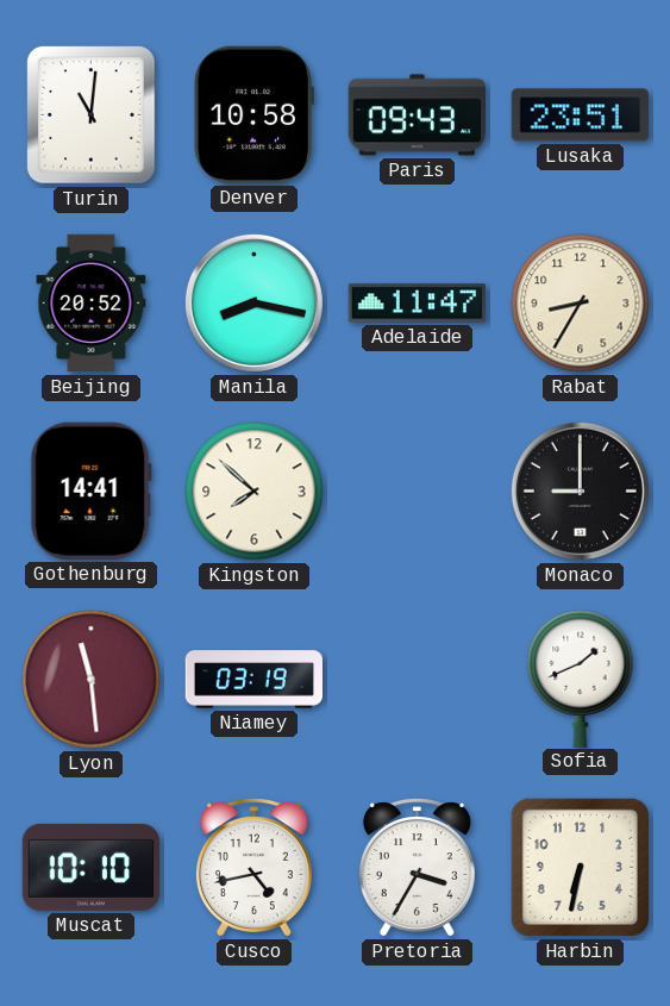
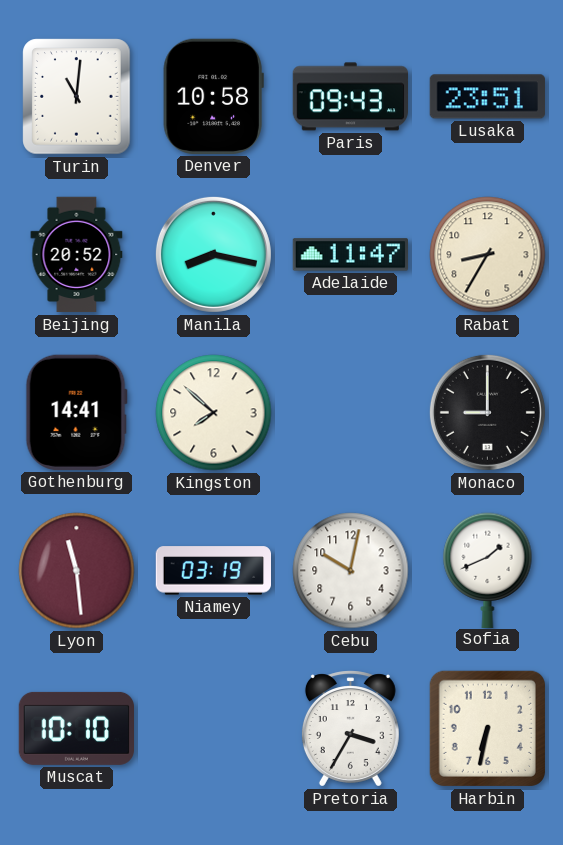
Cebu: none -> 10:02 (351, 571)
Cusco: 4:43 -> none (253, 868)
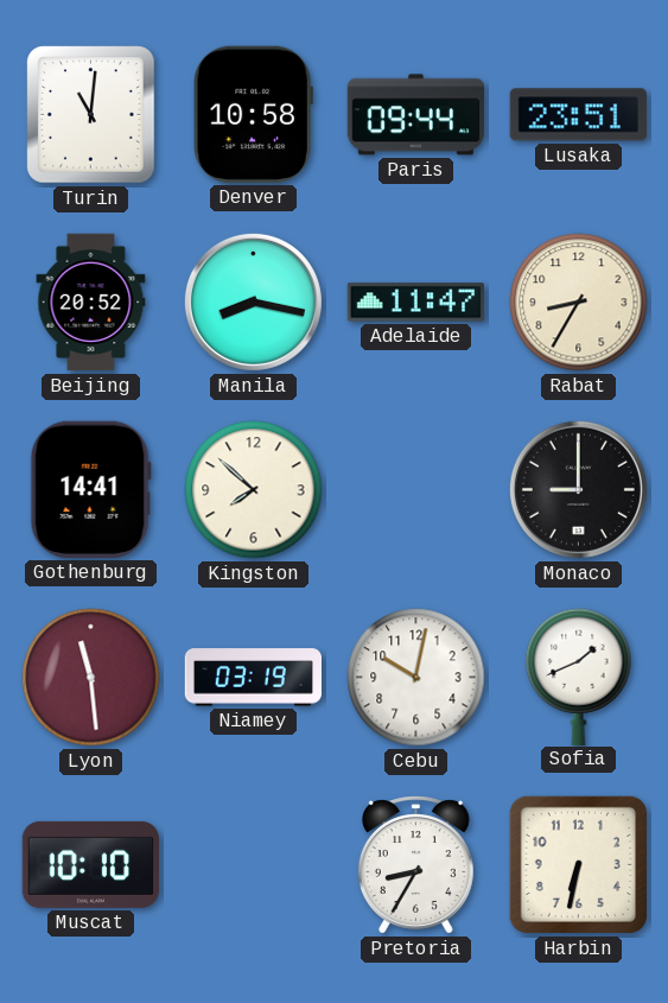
Paris: 09:43 -> 09:44 (415, 115)
Pretoria: 3:35 -> 8:35 (415, 865)
